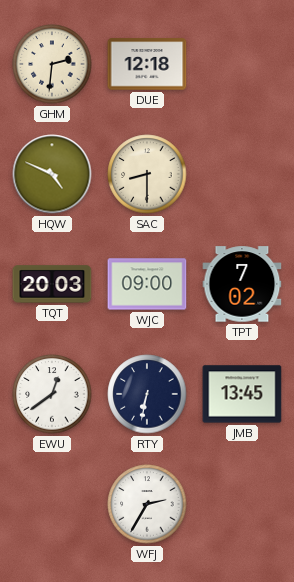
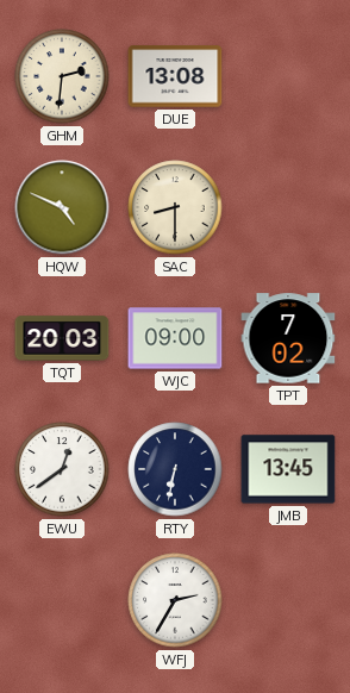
DUE: 12:18 -> 13:08 (175, 76)
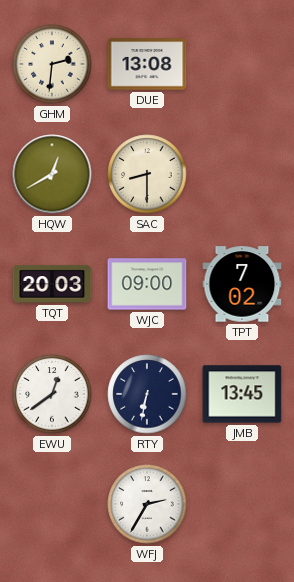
HQW: 4:49 -> 12:40 (52, 174)
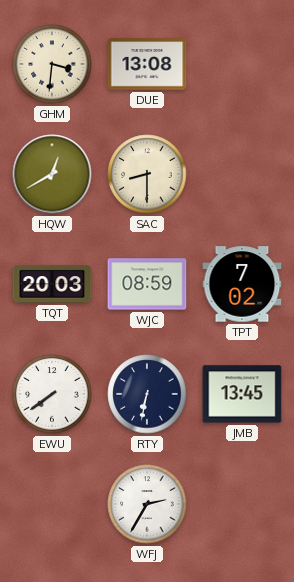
GHM: 2:31 -> 3:31 (52, 64)
WJC: 09:00 -> 08:59 (147, 284)
EWU: 12:39 -> 7:39 (52, 394)
